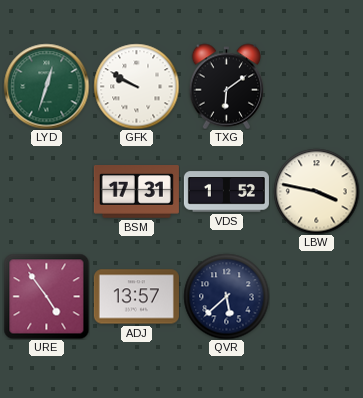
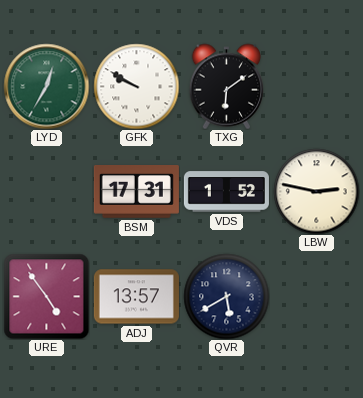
LYD: 12:33 -> 12:35 (46, 86)
LBW: 3:47 -> 2:47 (316, 191)
QVR: 5:38 -> 5:40 (226, 296)
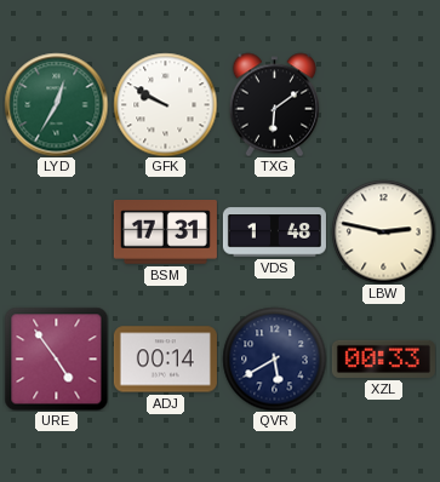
VDS: 1:52 -> 1:48 (274, 233)
ADJ: 13:57 -> 00:14 (165, 360)
XZL: none -> 00:33 (383, 358)
